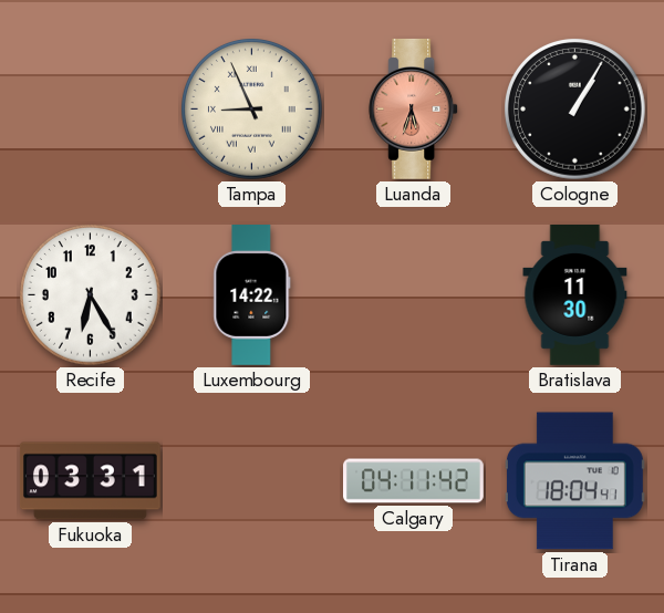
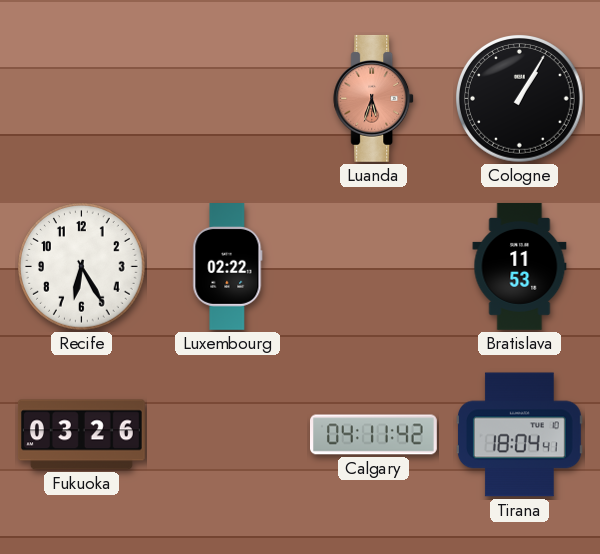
Tampa: 8:56 -> none (252, 110)
Luxembourg: 14:22 -> 02:22 (228, 267)
Bratislava: 11:30 -> 11:53 (520, 266)
Fukuoka: 03:31 -> 03:26 (81, 435)
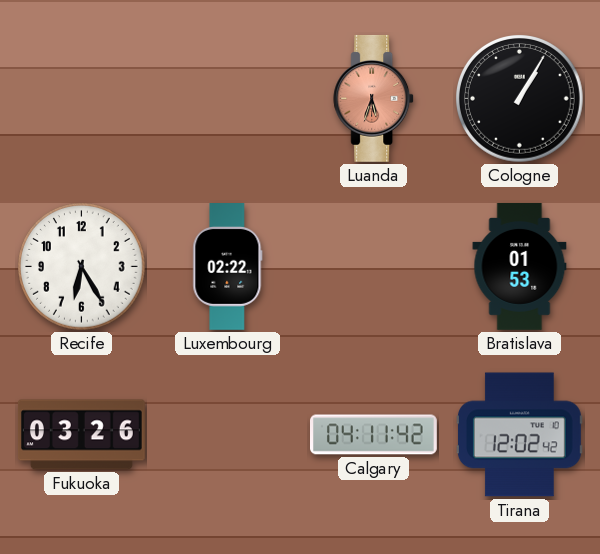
Bratislava: 11:53 -> 01:53 (520, 266)
Tirana: 18:04 -> 12:02 (519, 435)
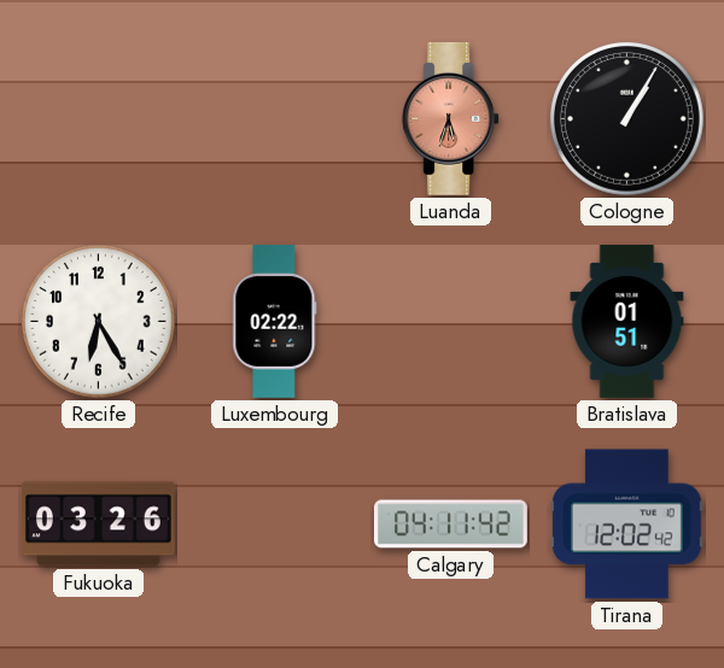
Bratislava: 01:53 -> 01:51 (627, 321)
